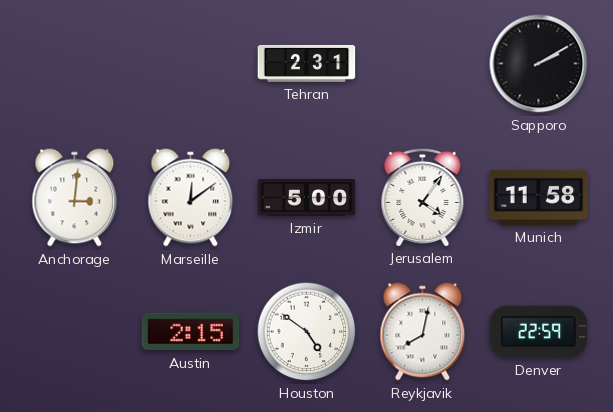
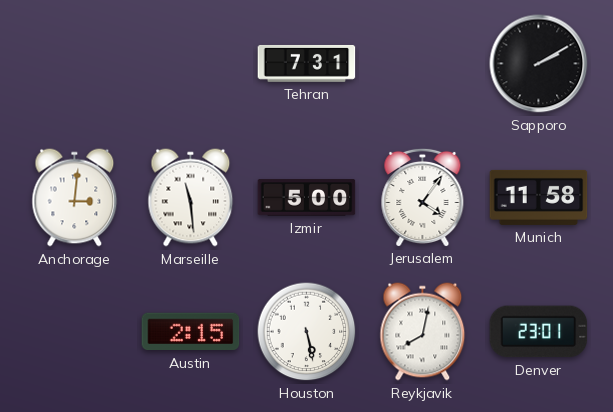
Tehran: 2:31 -> 7:31 (307, 63)
Marseille: 12:09 -> 11:29 (191, 198)
Houston: 4:51 -> 5:28 (307, 332)
Denver: 22:59 -> 23:01 (539, 332)
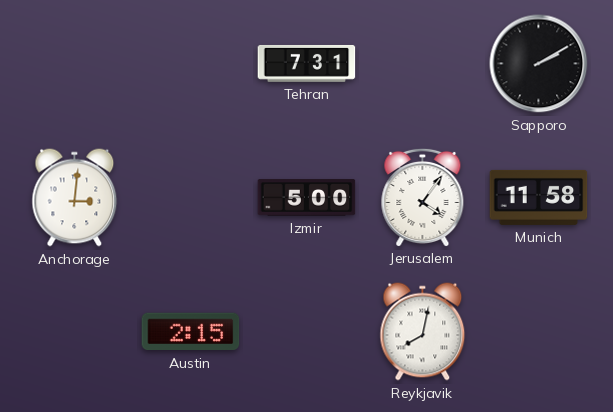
Marseille: 11:29 -> none (191, 198)
Houston: 5:28 -> none (307, 332)
Denver: 23:01 -> none (539, 332)
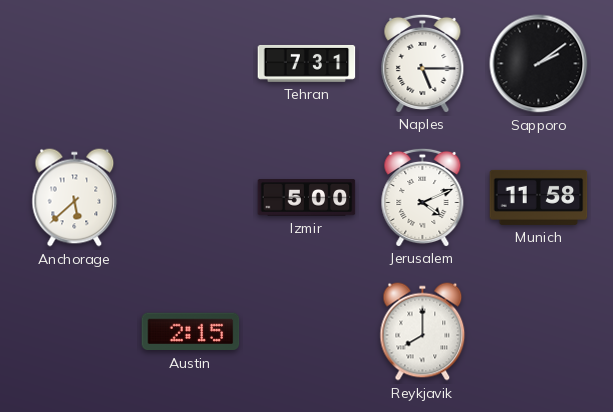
Naples: none -> 5:15 (423, 63)
Sapporo: 2:10 -> 2:09 (539, 64)
Anchorage: 3:01 -> 5:38 (75, 198)
Jerusalem: 4:06 -> 4:11 (423, 197)
Reykjavik: 8:02 -> 8:00 (423, 332)
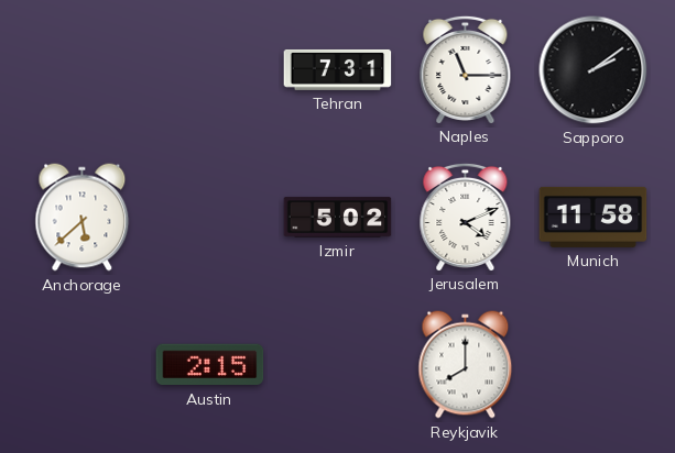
Naples: 5:15 -> 11:15 (466, 69)
Izmir: 5:00 -> 5:02 (338, 218)
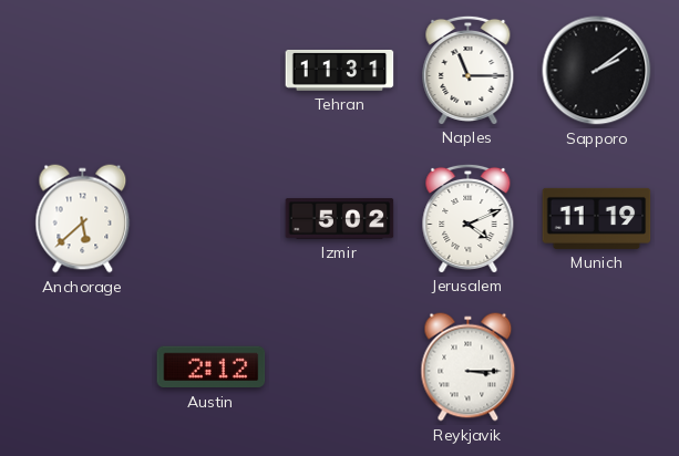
Tehran: 7:31 -> 11:31 (340, 70)
Munich: 11:58 -> 11:19 (597, 218)
Austin: 2:15 -> 2:12 (212, 367)
Reykjavik: 8:00 -> 3:15 (469, 367)
